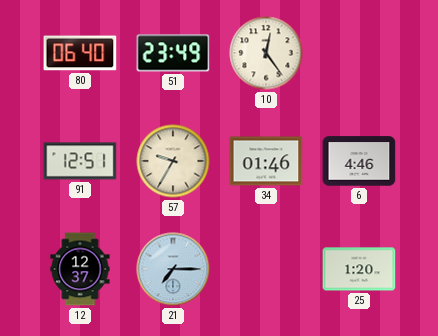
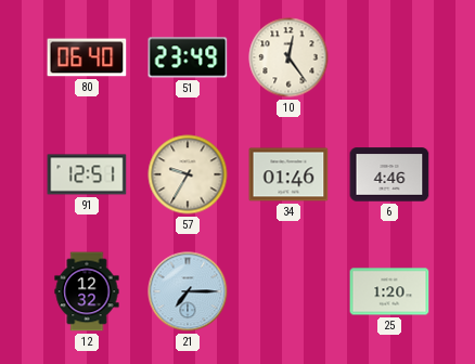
12: 12:37 -> 12:32 (87, 291)
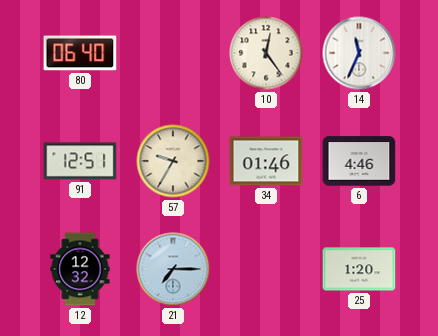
51: 23:49 -> none (188, 57)
14: none -> 11:34 (359, 53)
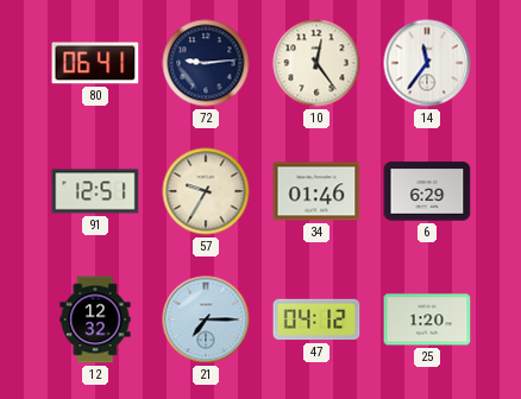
80: 06:40 -> 06:41 (95, 63)
72: none -> 9:14 (206, 63)
14: 11:34 -> 11:36 (427, 63)
6: 4:46 -> 6:29 (427, 191)
47: none -> 04:12 (316, 319)
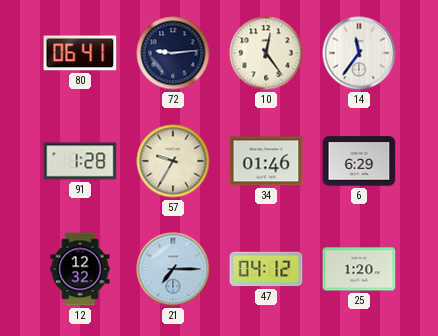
91: 12:51 -> 1:28 (80, 161)
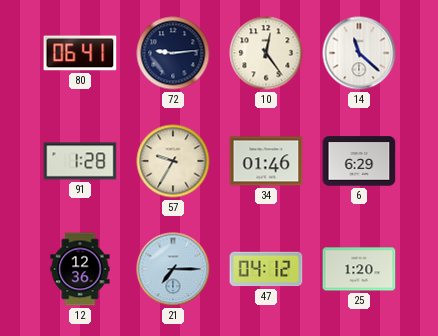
14: 11:36 -> 11:22 (359, 53)
12: 12:32 -> 12:36 (80, 269)
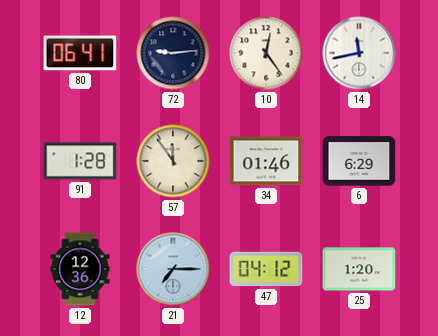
14: 11:22 -> 11:43 (359, 53)
57: 9:35 -> 11:54 (173, 161)
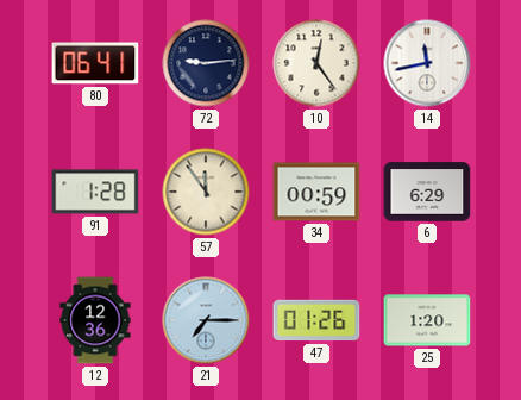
34: 01:46 -> 00:59 (316, 192)
47: 04:12 -> 01:26 (316, 320)
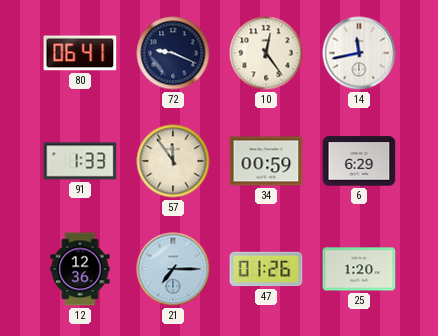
72: 9:14 -> 9:19 (173, 53)
91: 1:28 -> 1:33 (80, 161)
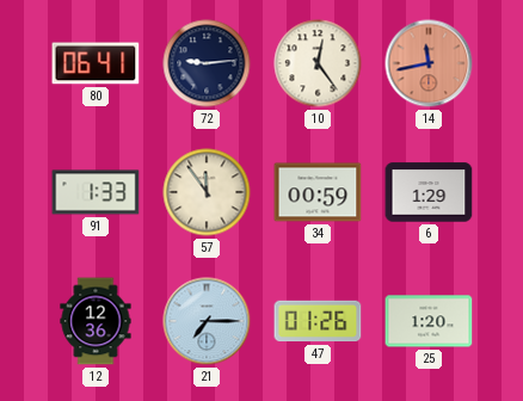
72: 9:19 -> 9:14 (207, 63)
14 dial: white -> salmon (429, 63)
6: 6:29 -> 1:29 (429, 192)
